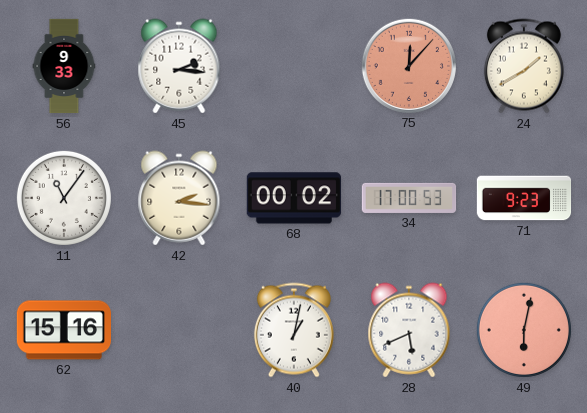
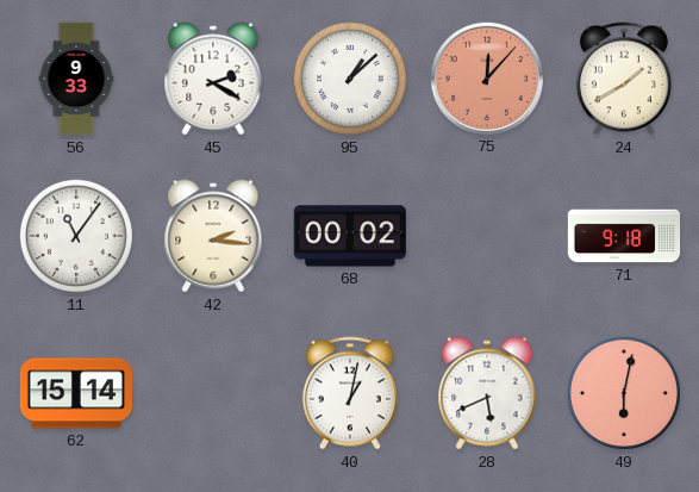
45: 2:16 -> 2:20 (213, 79)
95: none -> 1:08 (350, 79)
34: 17:00 -> none (409, 198)
71: 9:23 -> 9:18 (624, 236)
62: 15:16 -> 15:14 (75, 393)
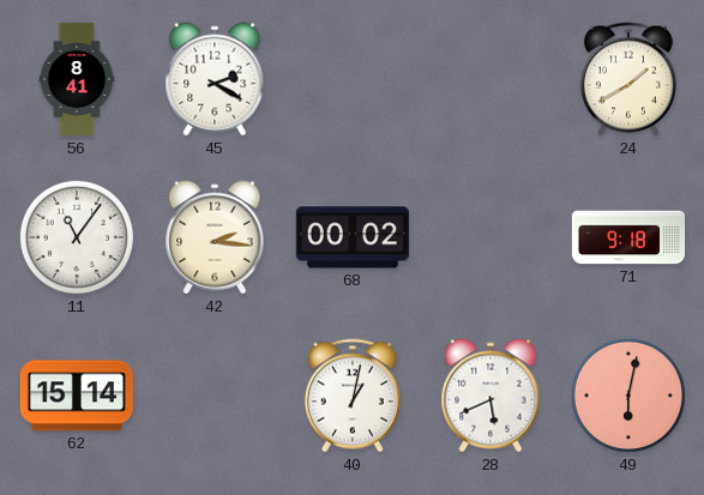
56: 9:33 -> 8:41 (77, 79)
95: 1:08 -> none (350, 79)
75: 12:07 -> none (486, 77)
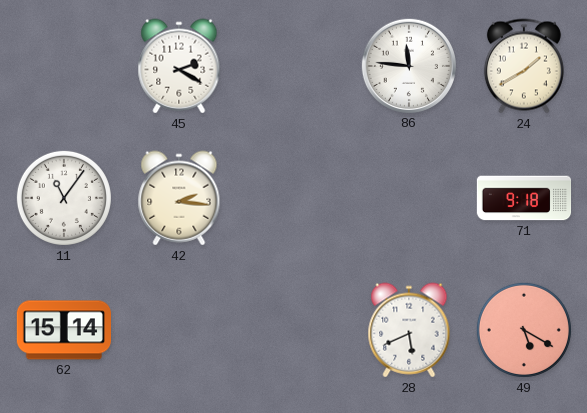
56: 8:41 -> none (77, 79)
86: none -> 11:46 (408, 65)
68: 00:02 -> none (353, 237)
40: 1:02 -> none (353, 396)
49: 6:02 -> 5:20 (524, 330)
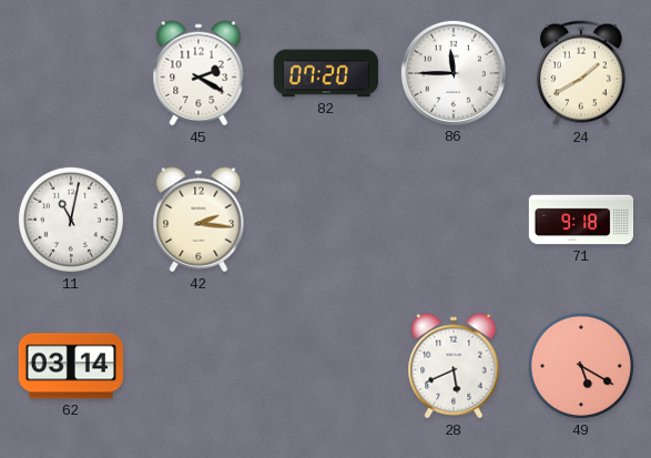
82: none -> 07:20 (326, 73)
86: 11:46 -> 11:45 (452, 72)
11: 11:06 -> 11:02 (71, 220)
62: 15:14 -> 03:14 (70, 366)
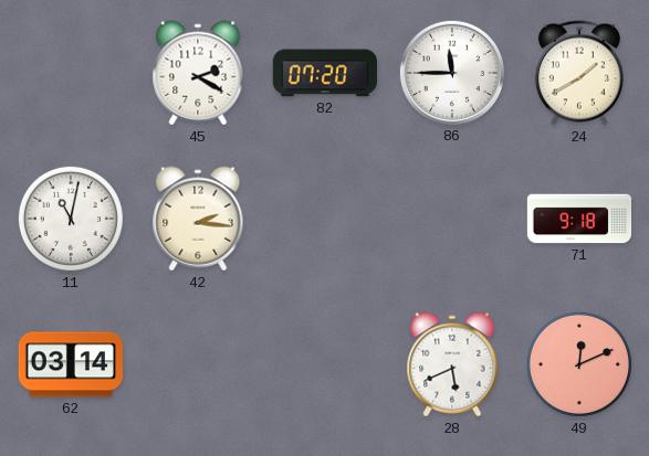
49: 5:20 -> 12:11 (579, 364)
